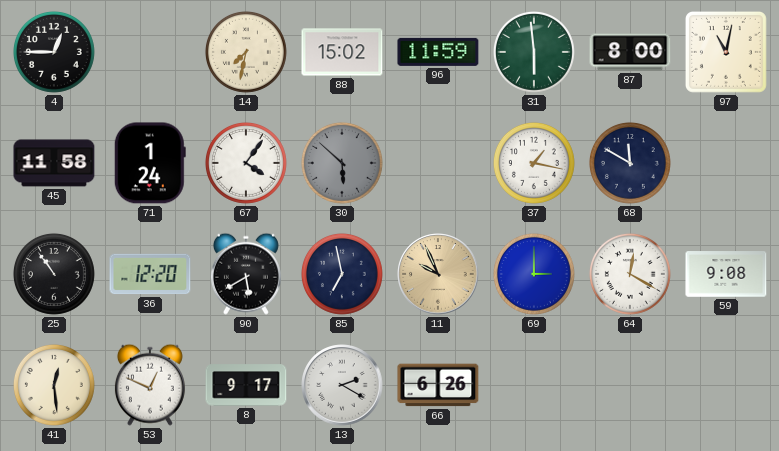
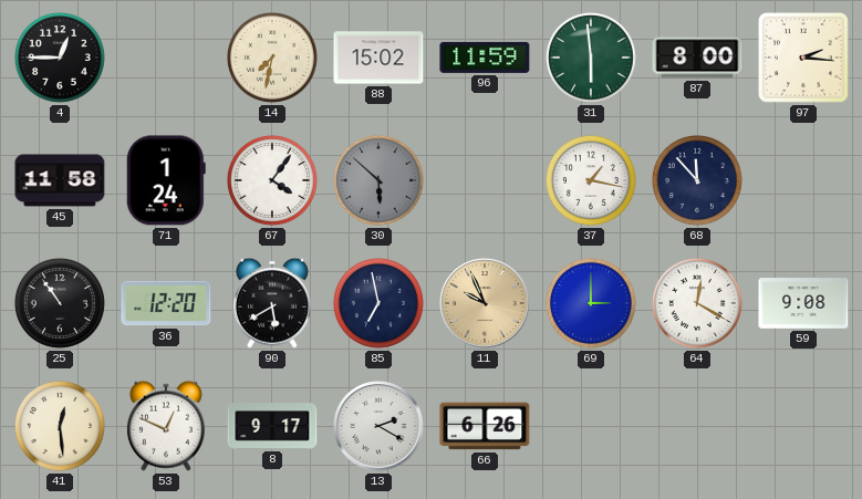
97: 11:02 -> 2:16 (803, 58)
68: 11:50 -> 11:53 (697, 180)
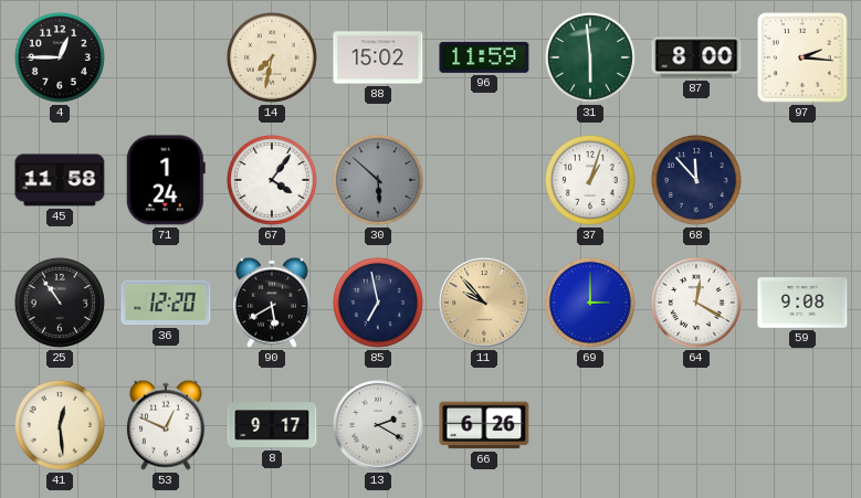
37: 1:17 -> 1:03 (590, 180)
11: 9:56 -> 9:53 (484, 303)
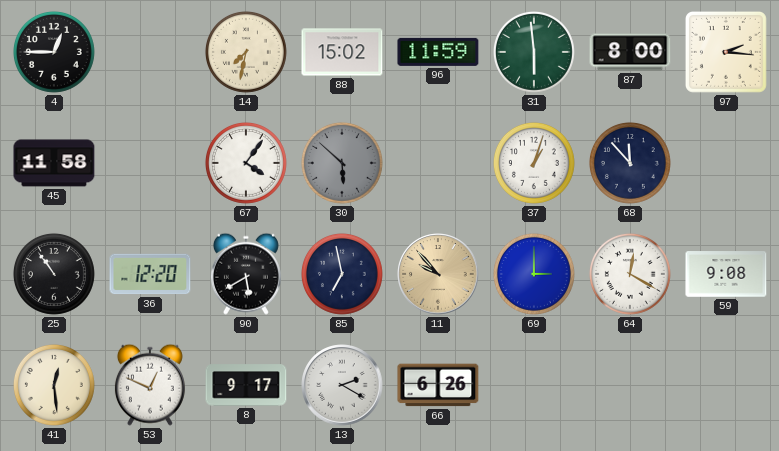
71: 1:24 -> none (166, 180)
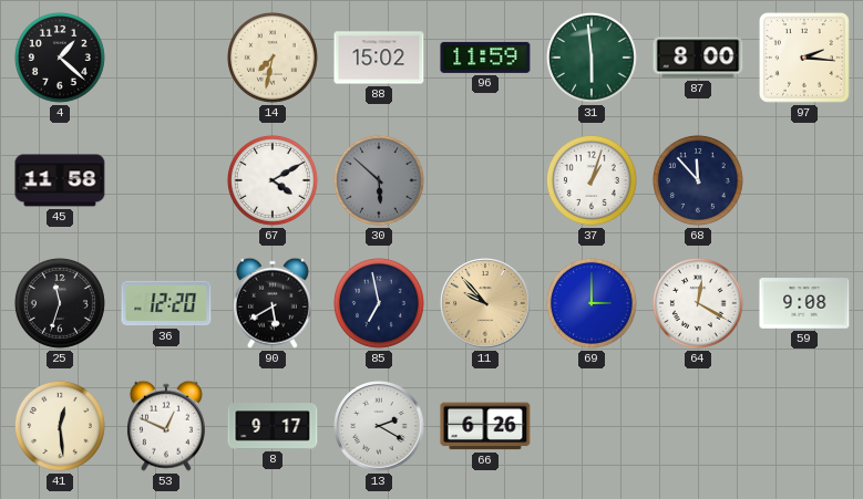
4: 12:45 -> 1:22 (60, 58)
67: 4:06 -> 4:10 (273, 180)
25: 10:54 -> 11:33 (60, 303)
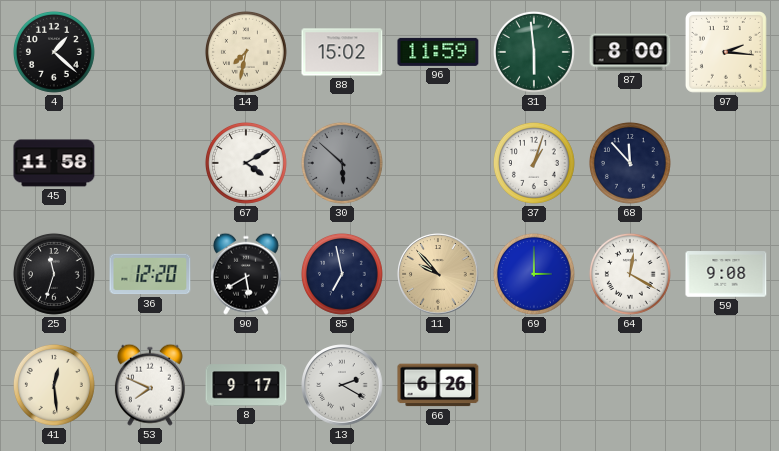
53: 12:49 -> 7:49 (150, 385)
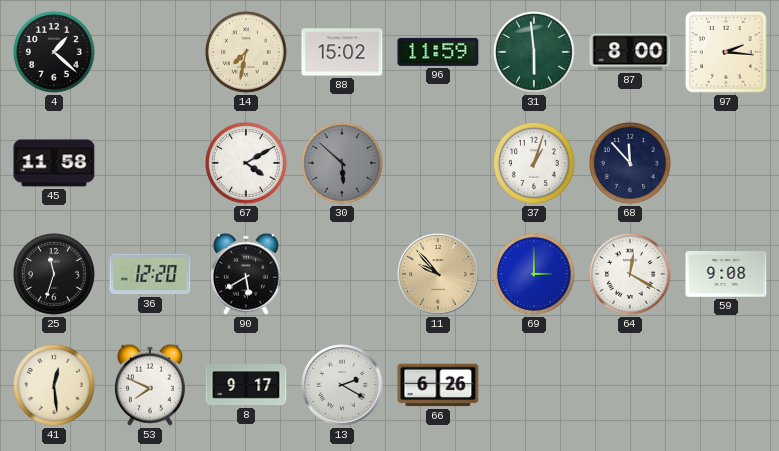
85: 6:58 -> none (342, 274)
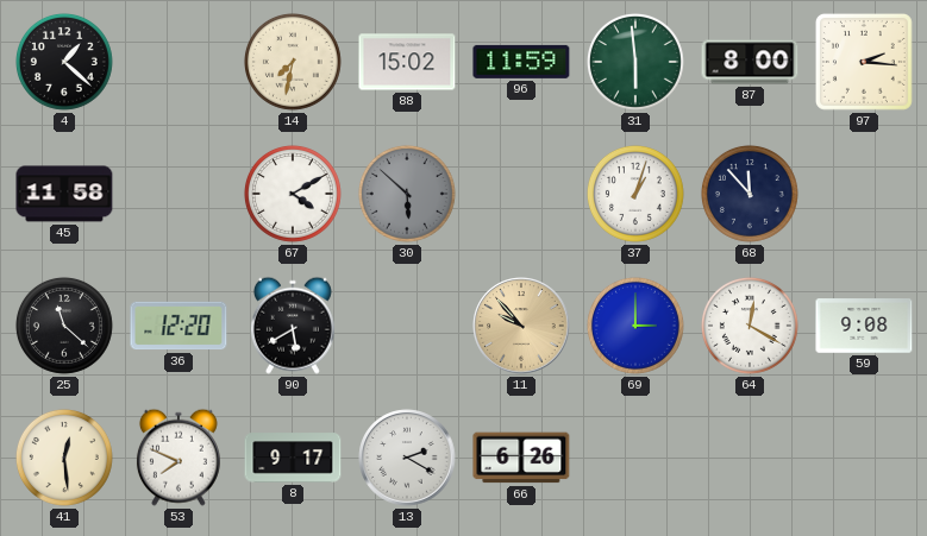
25: 11:33 -> 11:22 (64, 326)
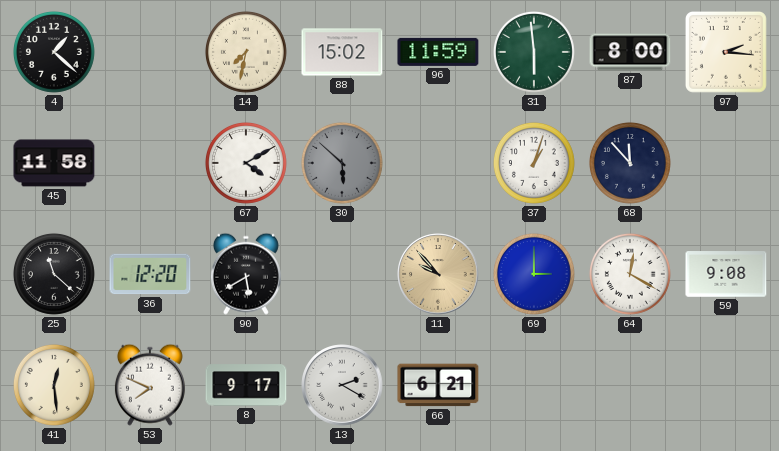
66: 6:26 -> 6:21 (438, 385)
